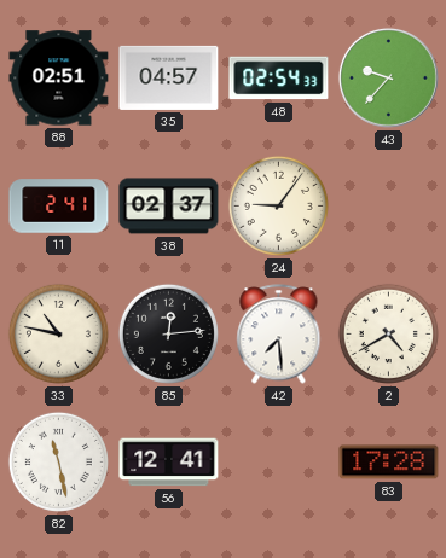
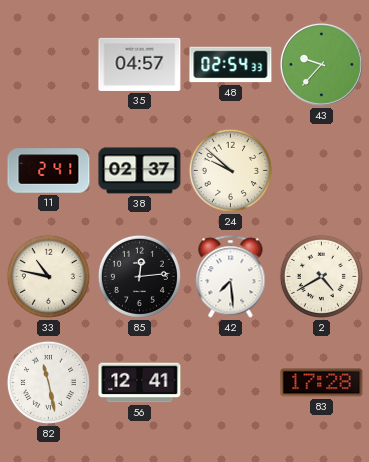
88: 02:51 -> none (59, 79)
24: 9:06 -> 9:52 (230, 170)
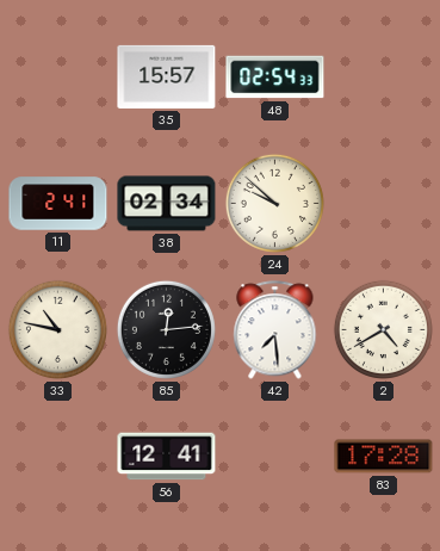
35: 04:57 -> 15:57 (167, 76)
43: 9:37 -> none (321, 64)
38: 02:37 -> 02:34 (167, 204)
82: 11:28 -> none (48, 382)
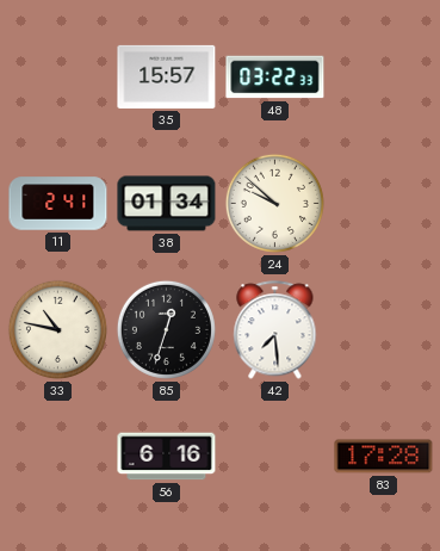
48: 02:54 -> 03:22 (275, 78)
38: 02:34 -> 01:34 (167, 204)
85: 12:14 -> 12:33 (166, 329)
2: 4:40 -> none (383, 329)
56: 12:41 -> 6:16 (167, 457)
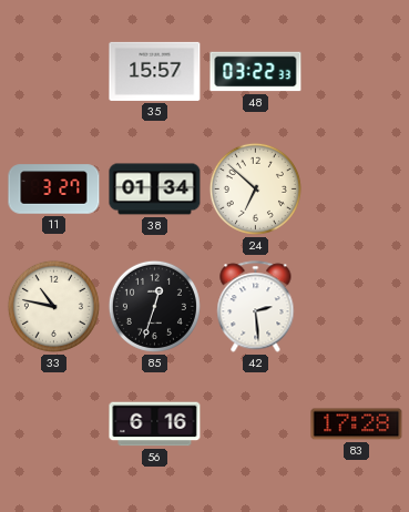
11: 2:41 -> 3:27 (54, 190)
24: 9:52 -> 6:52 (255, 188)
42: 7:29 -> 2:29 (256, 307)
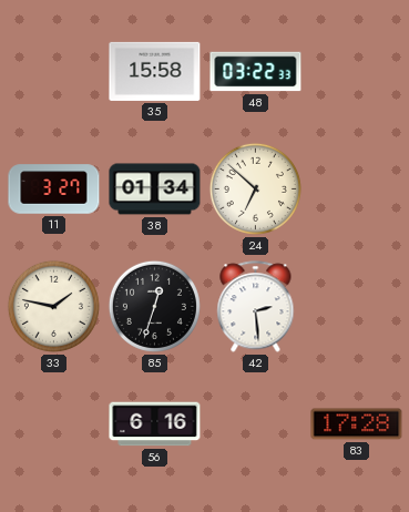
35: 15:57 -> 15:58 (155, 71)
33: 10:47 -> 1:47 (53, 306)
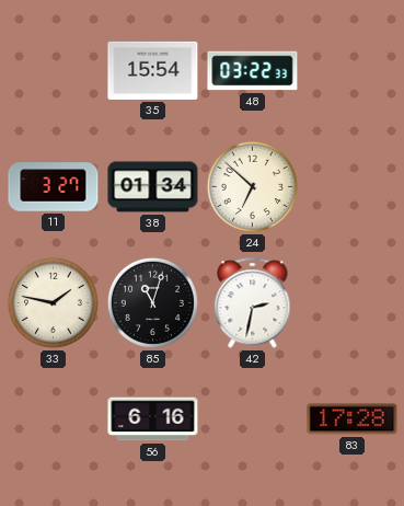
35: 15:58 -> 15:54 (153, 70)
85: 12:33 -> 11:03 (152, 302)
42: 2:29 -> 2:32 (253, 303)
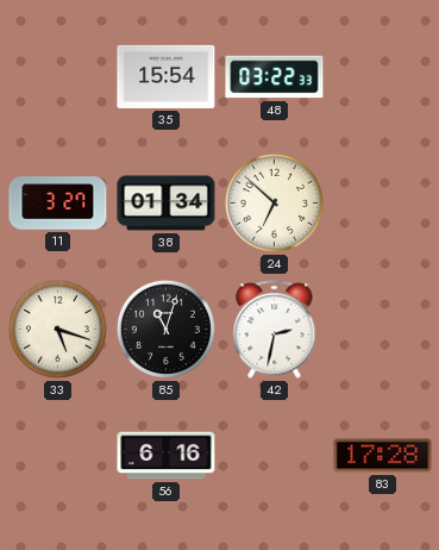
33: 1:47 -> 5:18 (57, 329)
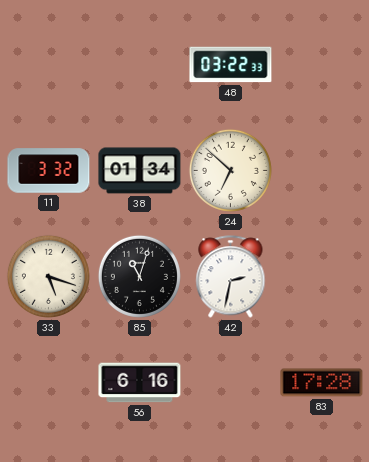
35: 15:54 -> none (167, 76)
11: 3:27 -> 3:32 (49, 171)
